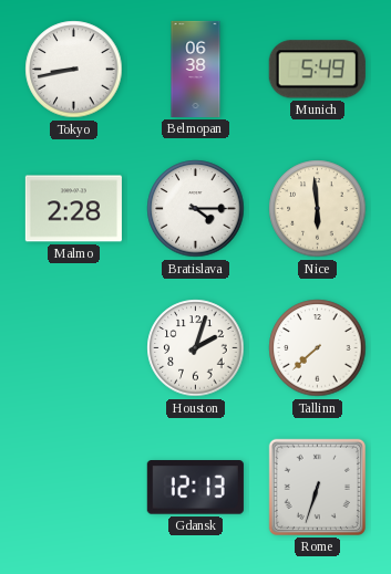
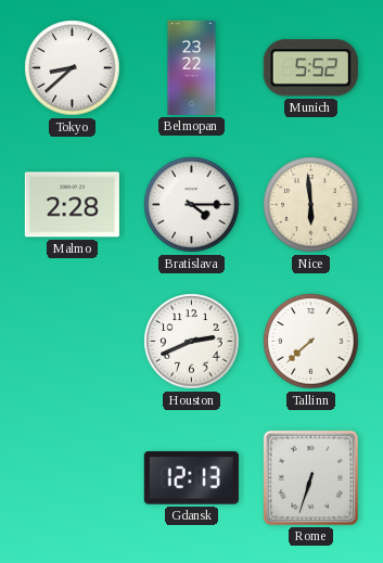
Tokyo: 8:43 -> 8:38 (73, 68)
Belmopan: 06:38 -> 23:22 (192, 67)
Munich: 5:49 -> 5:52 (310, 68)
Houston: 2:03 -> 2:41 (192, 342)
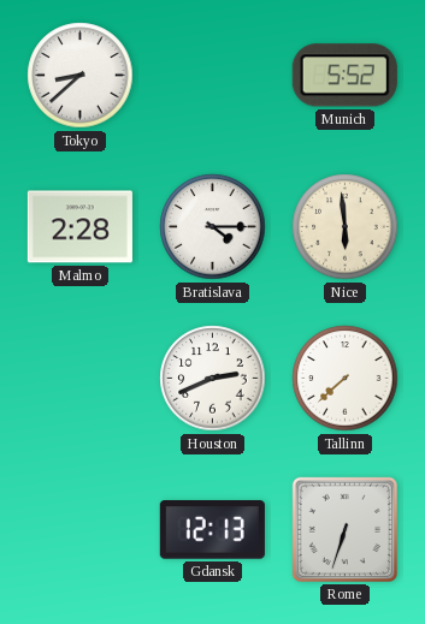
Belmopan: 23:22 -> none (192, 67)
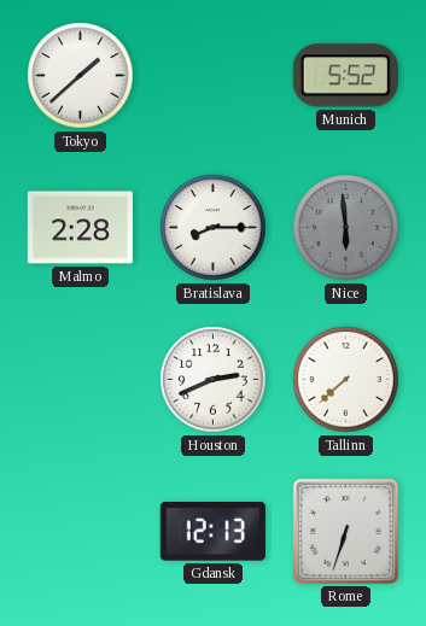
Tokyo: 8:38 -> 1:38 (81, 76)
Bratislava: 4:15 -> 8:15 (214, 228)
Nice dial: cream -> grey (346, 228)
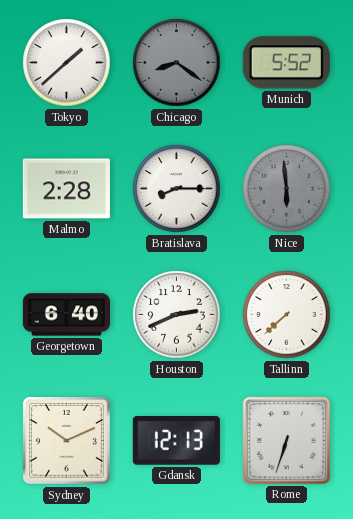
Chicago: none -> 8:21 (177, 63)
Georgetown: none -> 6:40 (66, 315)
Sydney: none -> 10:11 (66, 440)
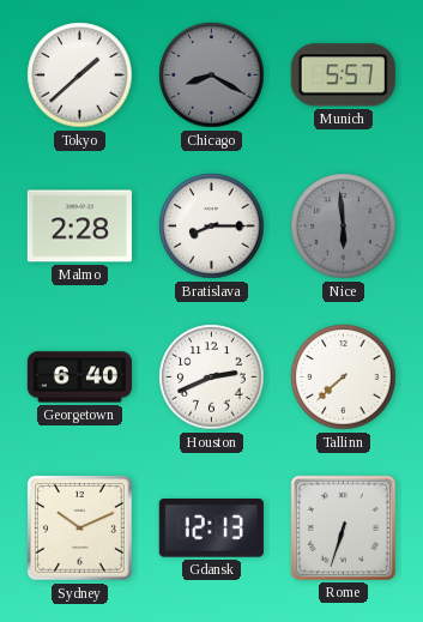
Chicago: 8:21 -> 8:20 (212, 76)
Munich: 5:52 -> 5:57 (343, 76)
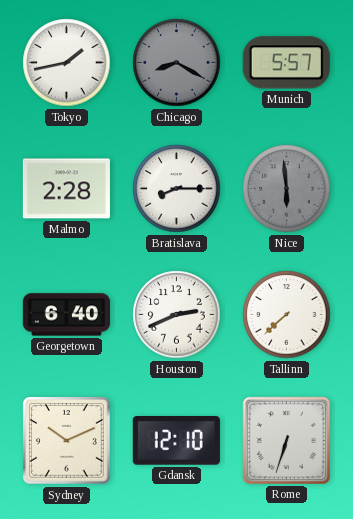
Tokyo: 1:38 -> 1:43 (67, 63)
Gdansk: 12:13 -> 12:10 (176, 441)
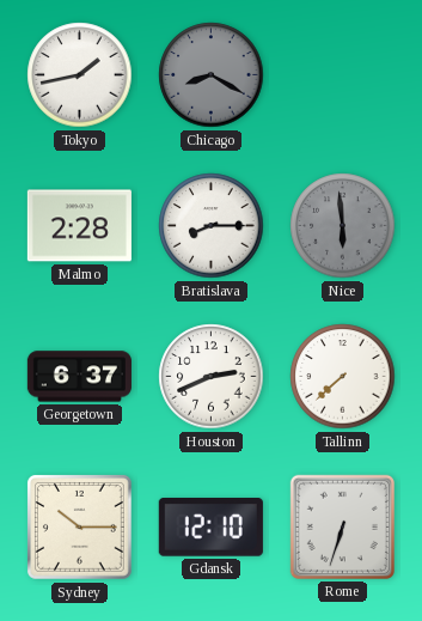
Munich: 5:57 -> none (286, 63)
Georgetown: 6:40 -> 6:37 (79, 377)
Sydney: 10:11 -> 10:15 (79, 526)
